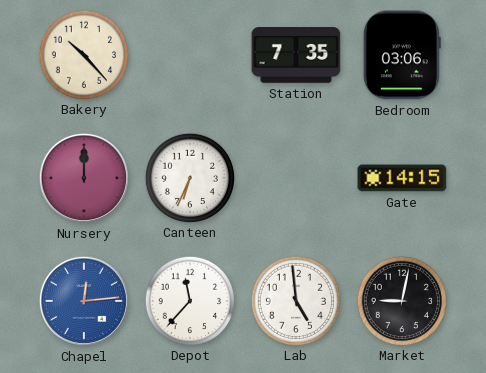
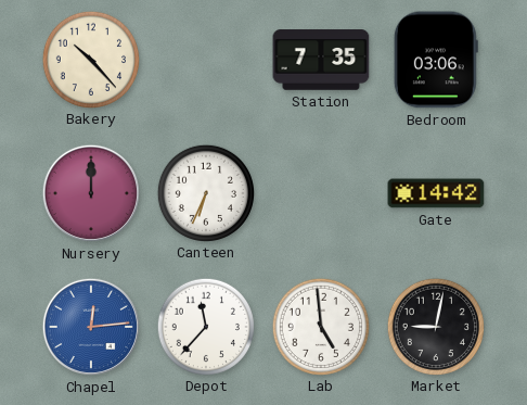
Gate: 14:15 -> 14:42 (436, 193)
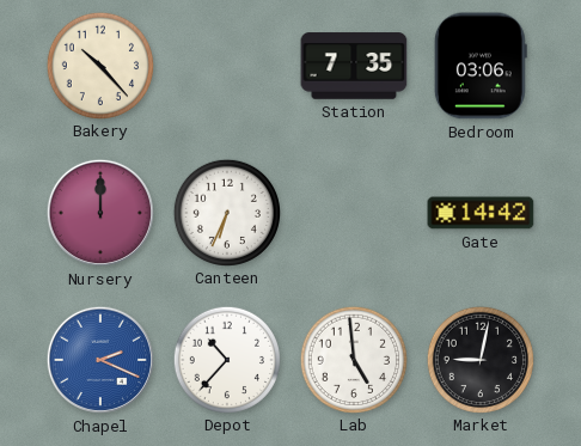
Chapel: 12:14 -> 2:19 (100, 360)
Depot: 11:37 -> 10:37 (226, 359)
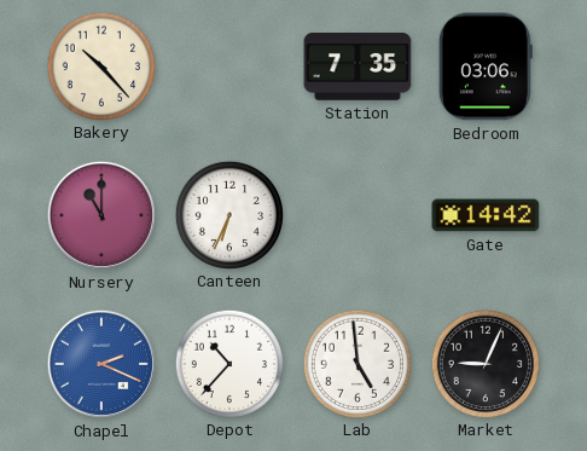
Nursery: 12:00 -> 11:00 (101, 215)
Market: 9:02 -> 9:04 (484, 363)
